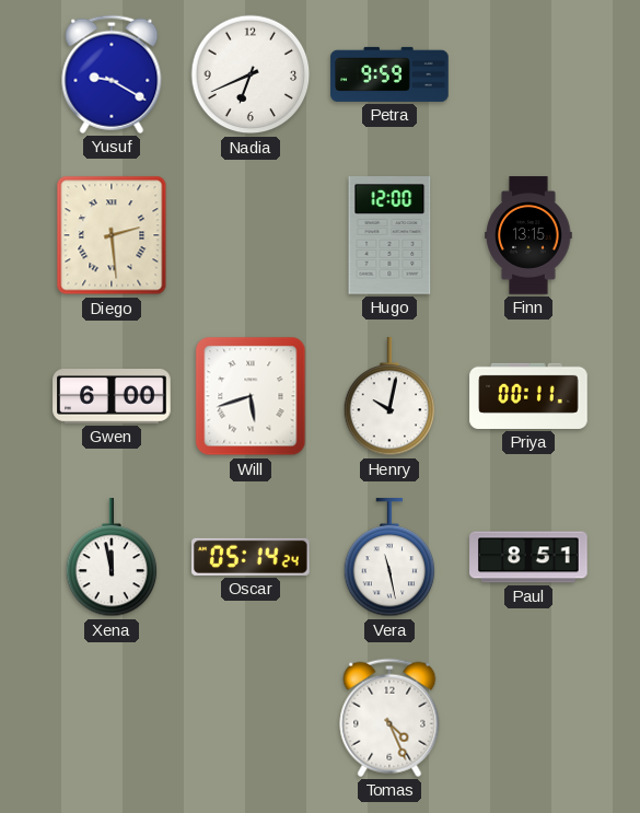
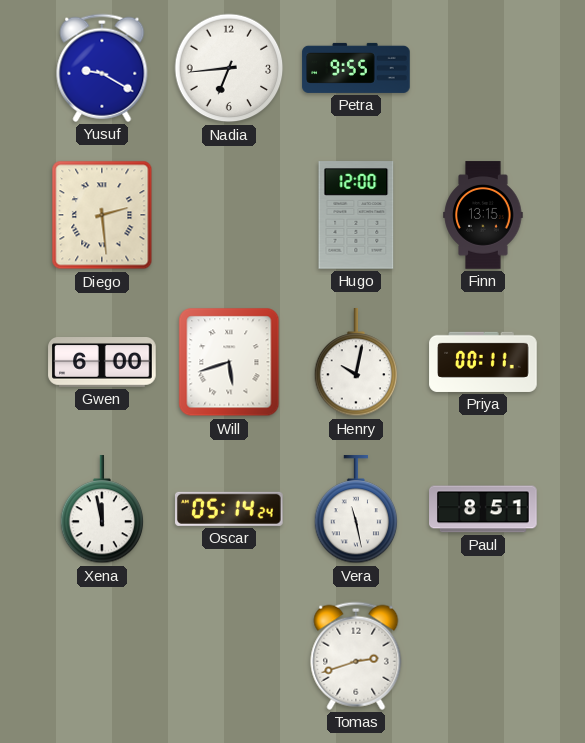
Nadia: 6:41 -> 6:44 (229, 68)
Petra: 9:59 -> 9:55 (356, 68)
Tomas: 4:26 -> 2:42 (356, 656)
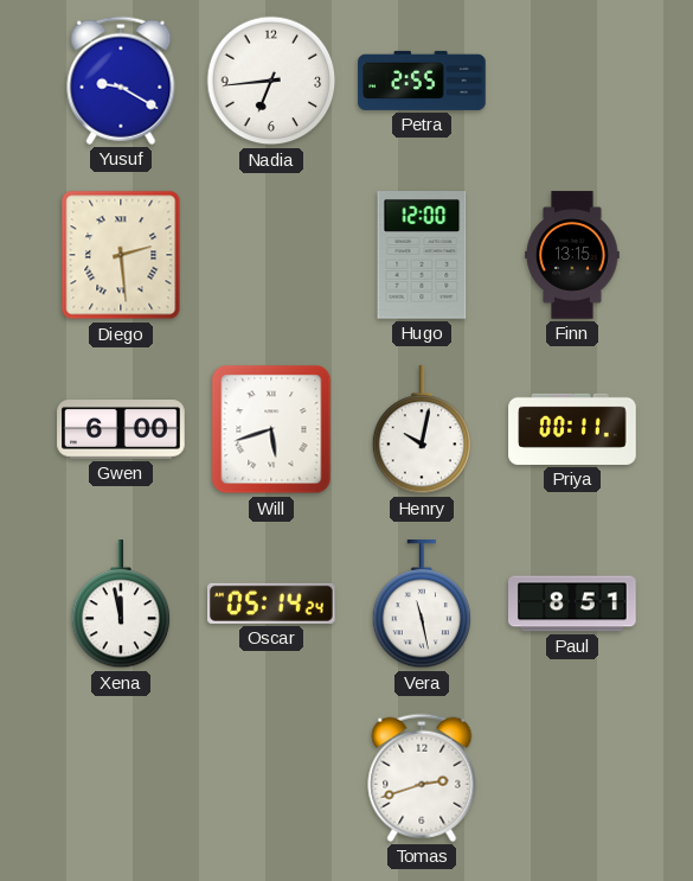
Petra: 9:55 -> 2:55 (422, 81)
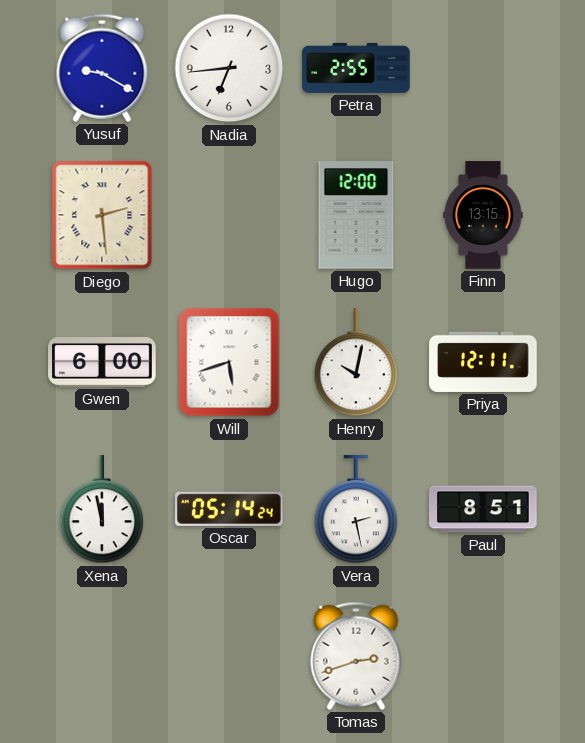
Priya: 00:11 -> 12:11 (483, 362)
Vera: 11:28 -> 2:28 (356, 510)
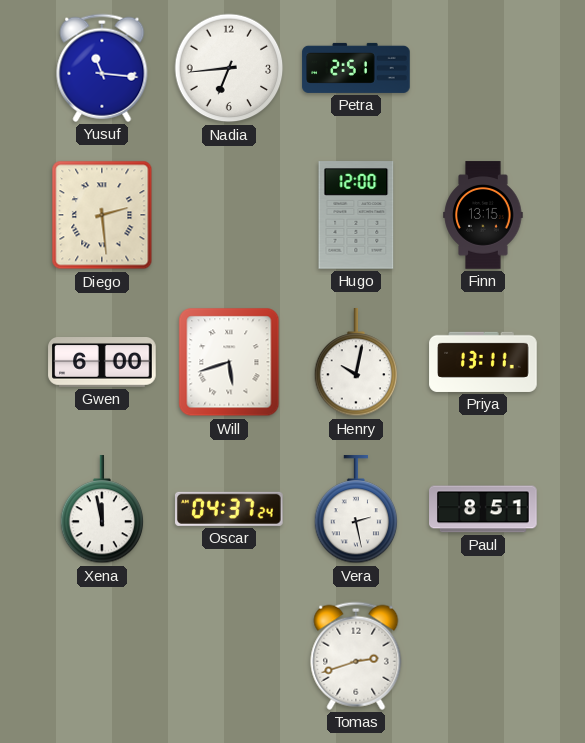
Yusuf: 9:20 -> 11:16 (102, 68)
Petra: 2:55 -> 2:51 (356, 68)
Priya: 12:11 -> 13:11 (483, 362)
Oscar: 05:14 -> 04:37 (230, 509)
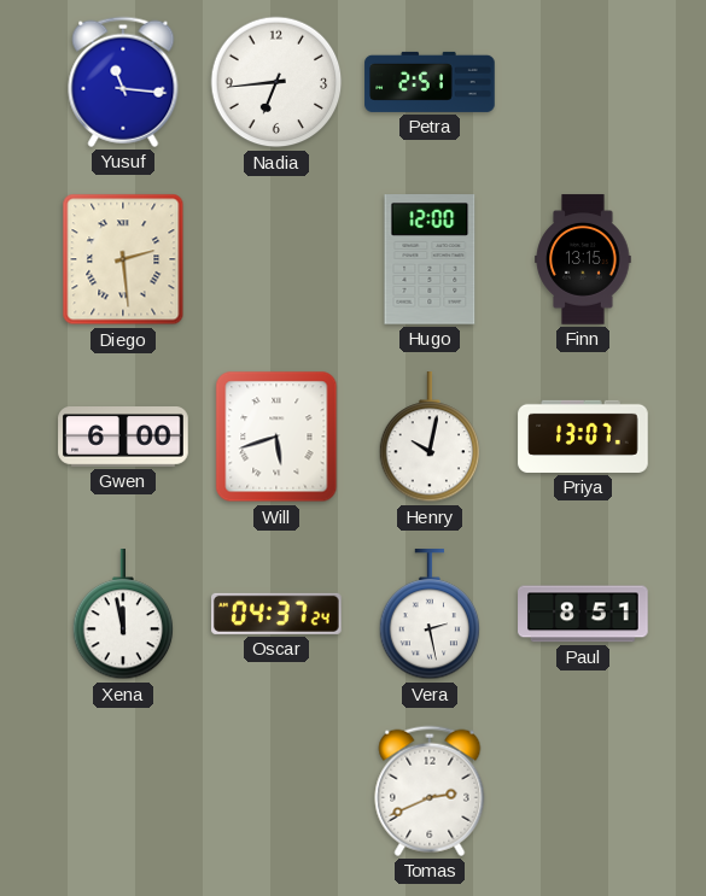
Priya: 13:11 -> 13:07 (583, 437)
Tomas: 2:42 -> 2:41 (430, 791)
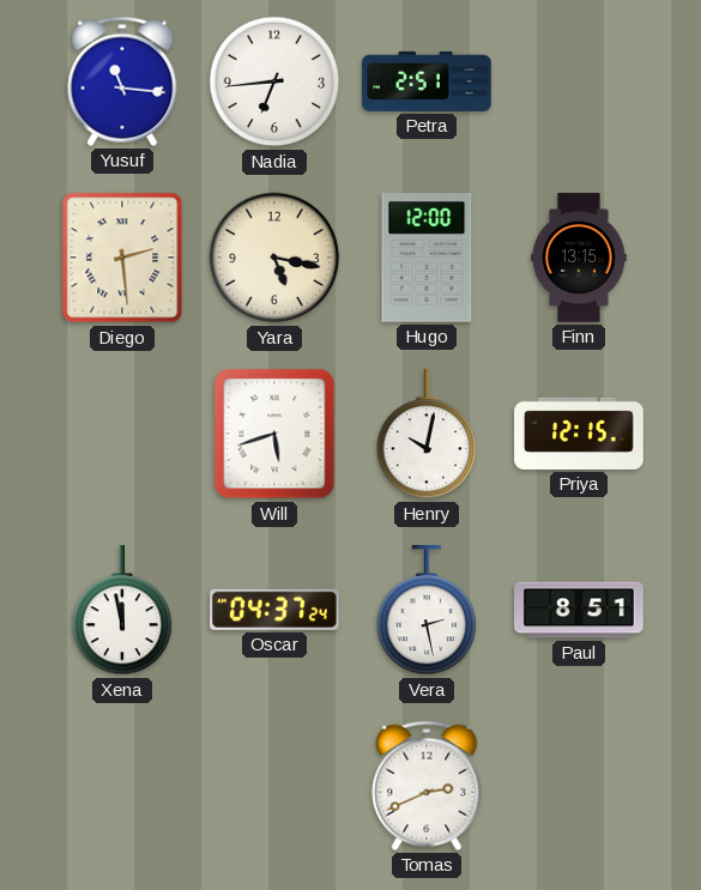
Yara: none -> 5:17 (274, 258)
Gwen: 6:00 -> none (123, 438)
Priya: 13:07 -> 12:15 (579, 434)
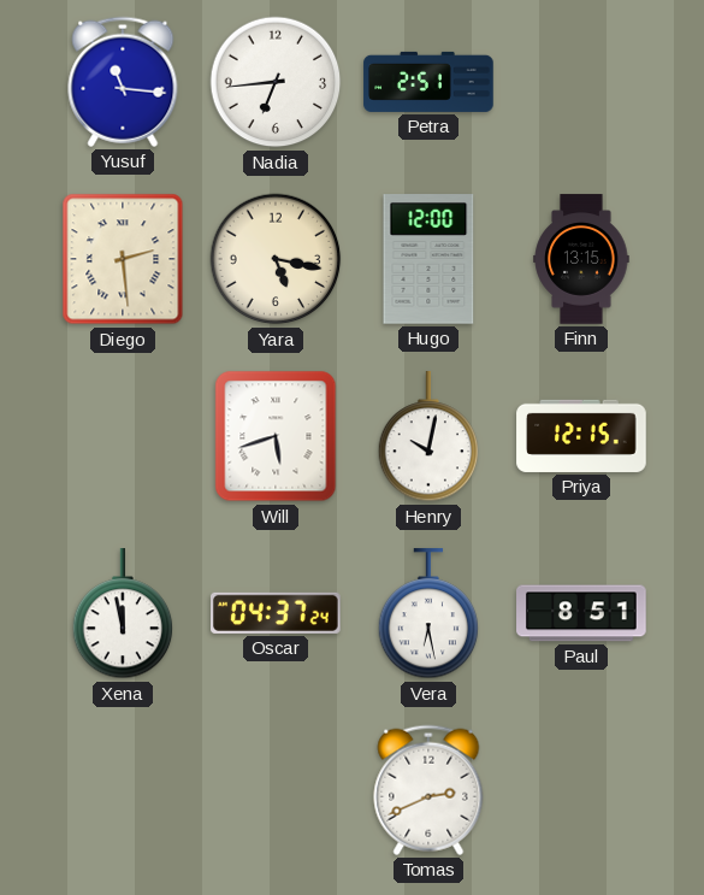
Vera: 2:28 -> 6:28 (428, 614)
